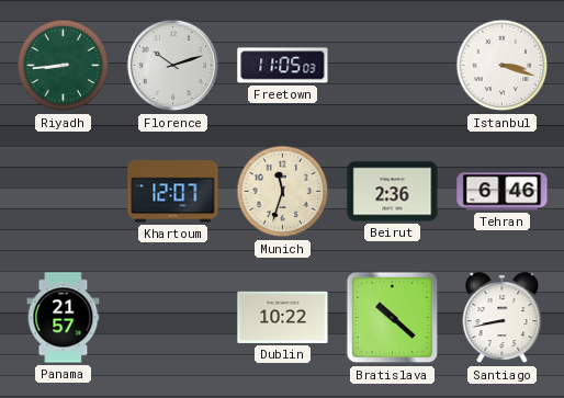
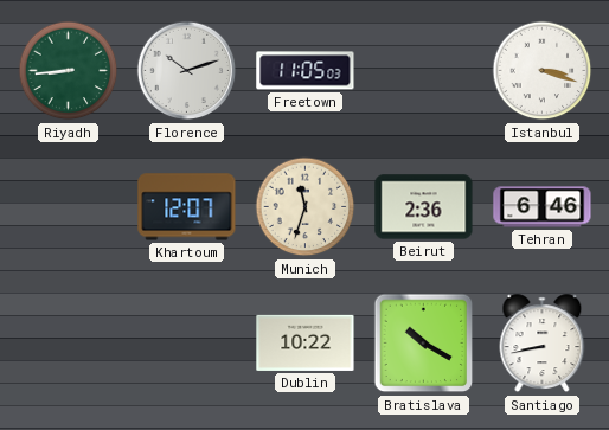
Panama: 21:57 -> none (64, 318)
Bratislava: 10:22 -> 10:20 (424, 344)
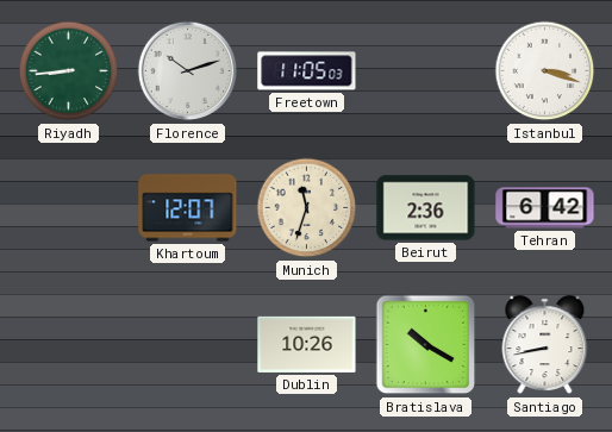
Tehran: 6:46 -> 6:42 (545, 208)
Dublin: 10:22 -> 10:26 (307, 344)
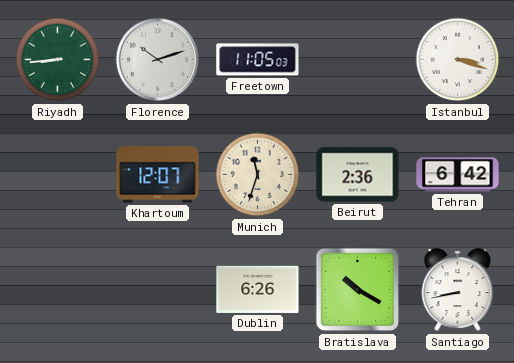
Dublin: 10:26 -> 6:26 (258, 289)
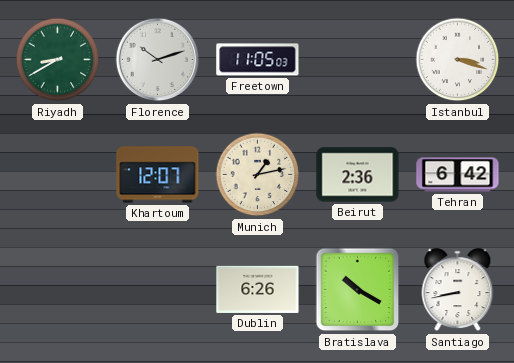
Riyadh: 8:44 -> 8:40 (58, 60)
Munich: 11:33 -> 1:13 (258, 175)
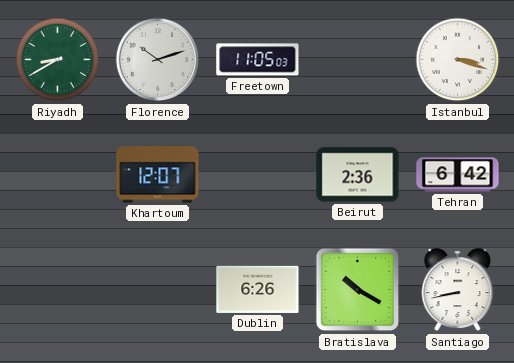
Munich: 1:13 -> none (258, 175)
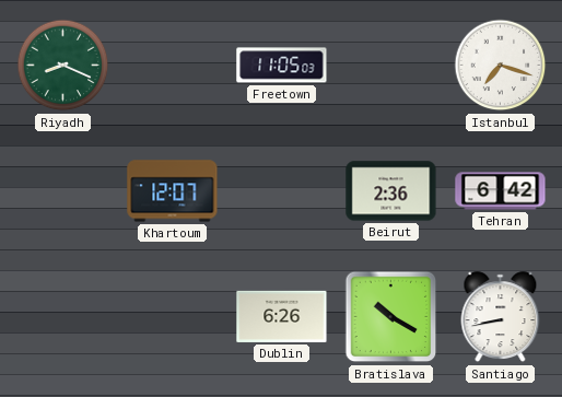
Riyadh: 8:40 -> 8:19 (63, 66)
Florence: 10:12 -> none (158, 60)
Istanbul: 3:18 -> 7:18 (501, 66)
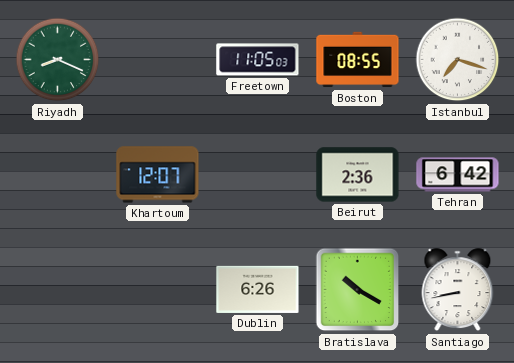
Boston: none -> 08:55 (358, 60)
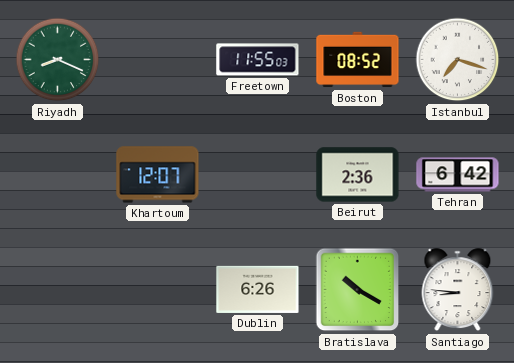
Freetown: 11:05 -> 11:55 (258, 60)
Boston: 08:55 -> 08:52 (358, 60)
Santiago: 8:43 -> 8:46 (458, 290)
